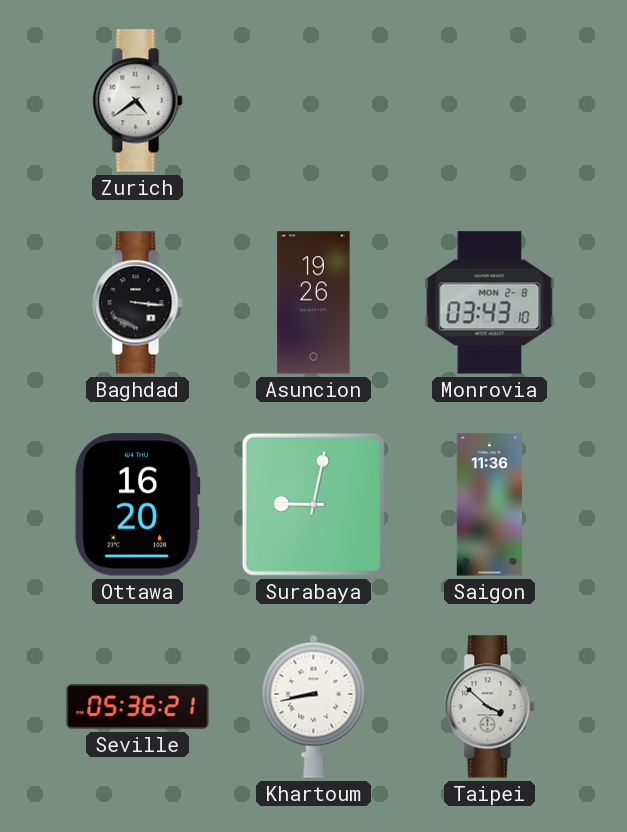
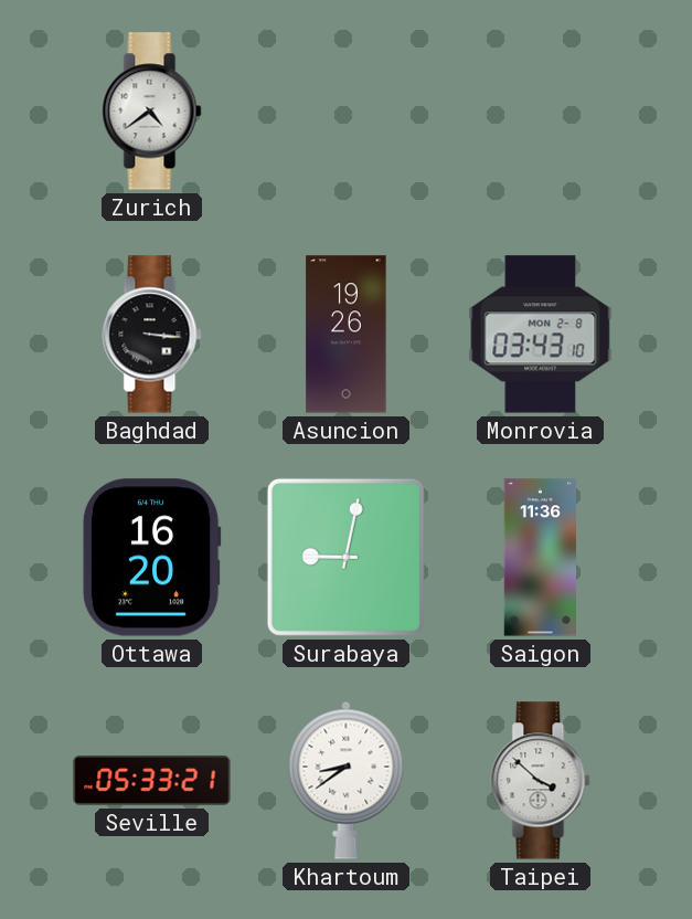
Seville: 05:36 -> 05:33 (152, 780)
Khartoum: 8:43 -> 8:39 (347, 780)
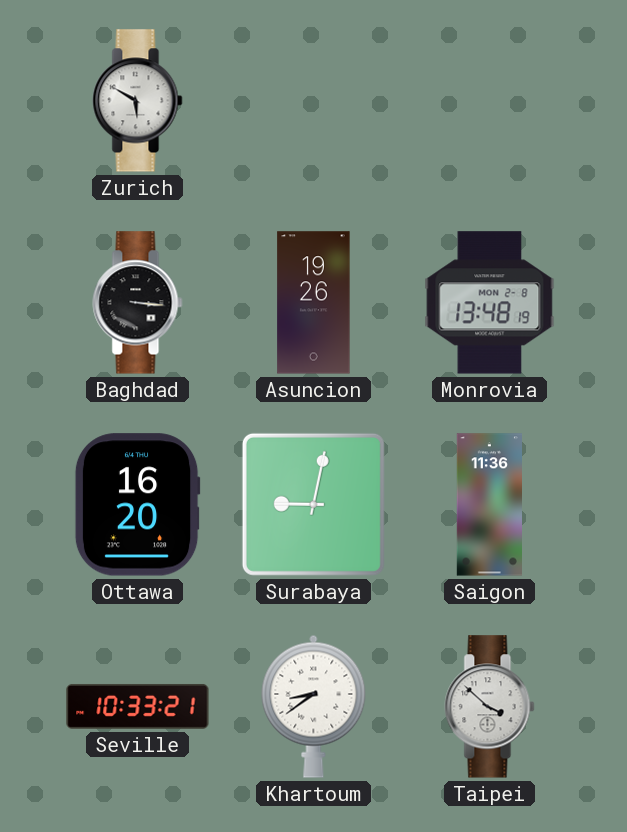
Zurich: 4:39 -> 5:50 (138, 101)
Monrovia: 03:43 -> 13:48 (490, 303)
Seville: 05:33 -> 10:33 (138, 706)
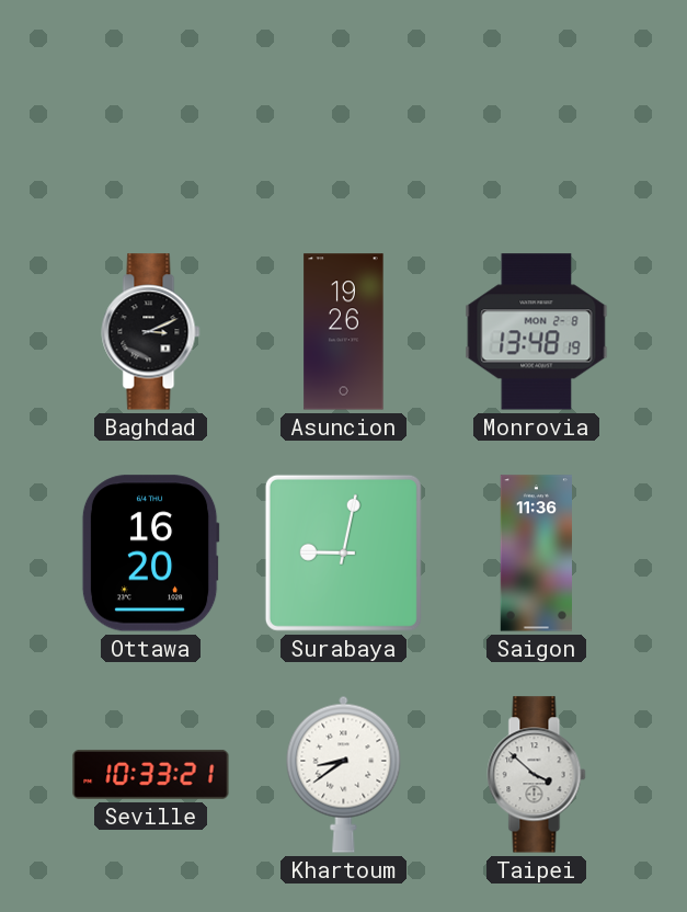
Zurich: 5:50 -> none (138, 101)
Baghdad: 3:16 -> 3:11 (151, 332)
